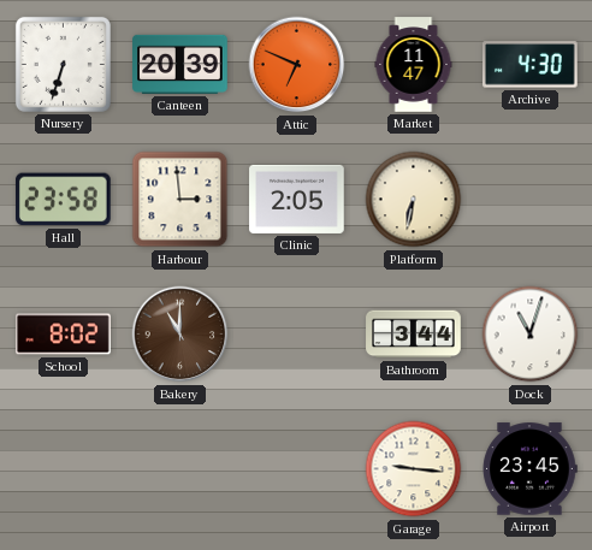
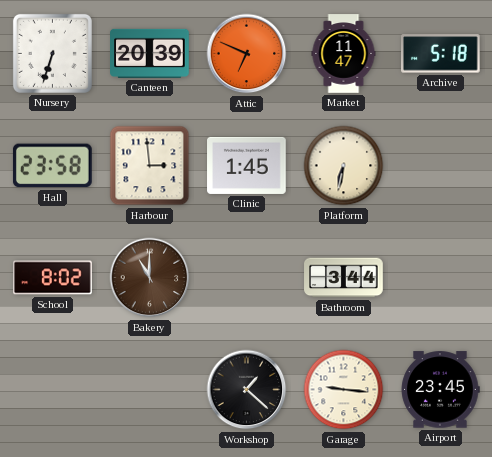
Archive: 4:30 -> 5:18 (441, 54)
Clinic: 2:05 -> 1:45 (247, 165)
Dock: 11:03 -> none (531, 335)
Workshop: none -> 1:22 (247, 390)
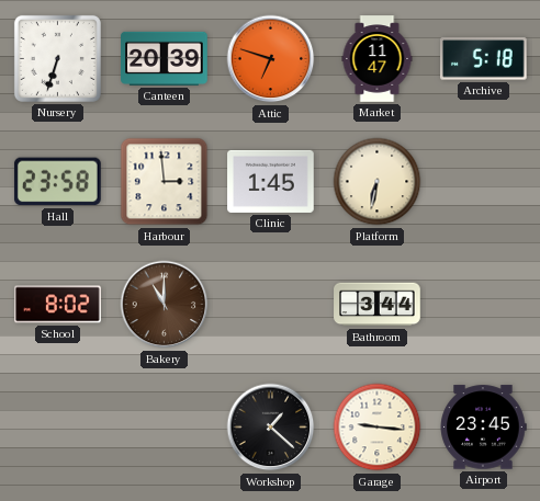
Attic: 6:49 -> 6:48 (271, 59)
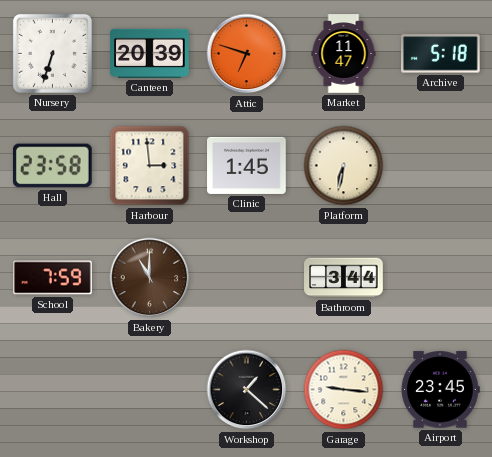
School: 8:02 -> 7:59 (53, 278)
